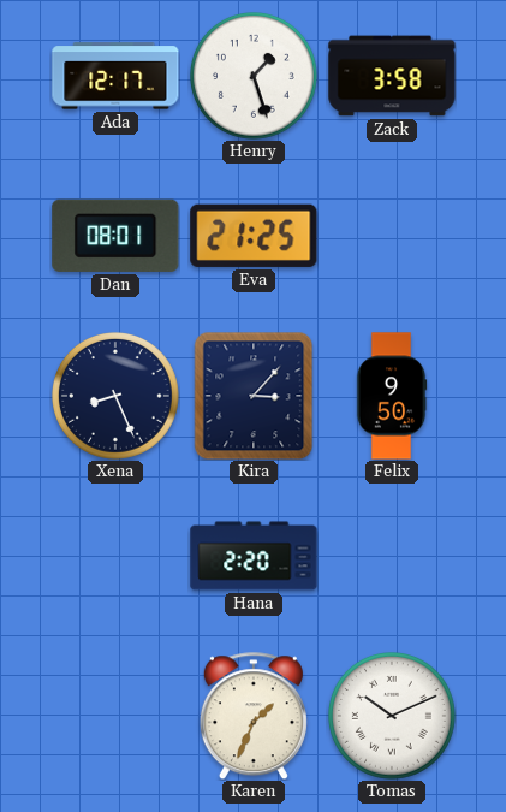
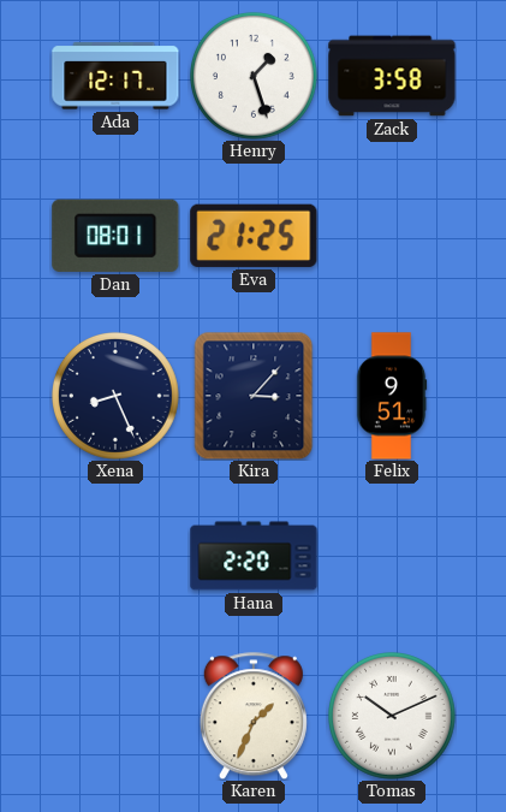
Felix: 9:50 -> 9:51 (392, 396)
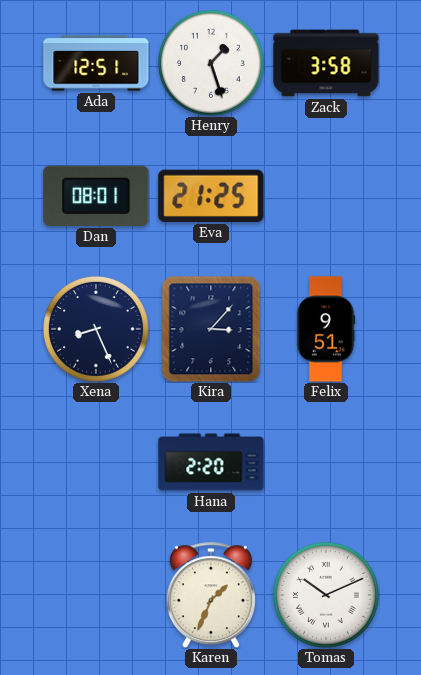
Ada: 12:17 -> 12:51 (96, 63)
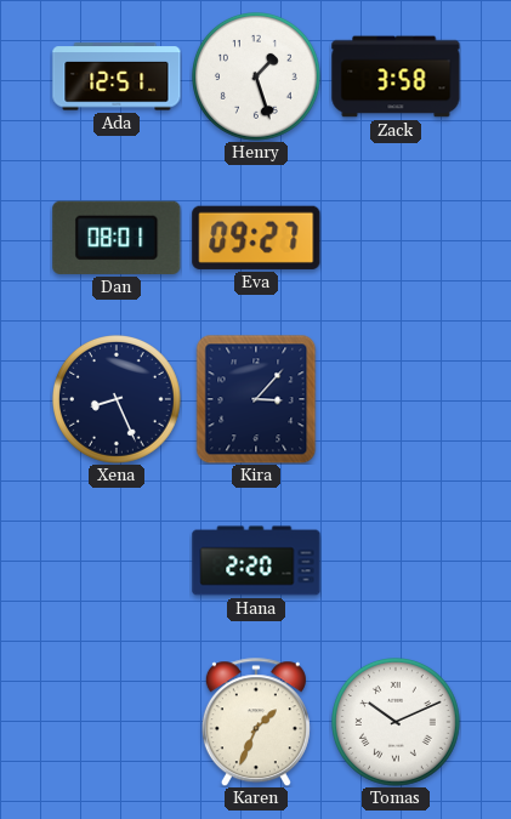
Eva: 21:25 -> 09:27 (256, 238)
Felix: 9:51 -> none (326, 329)
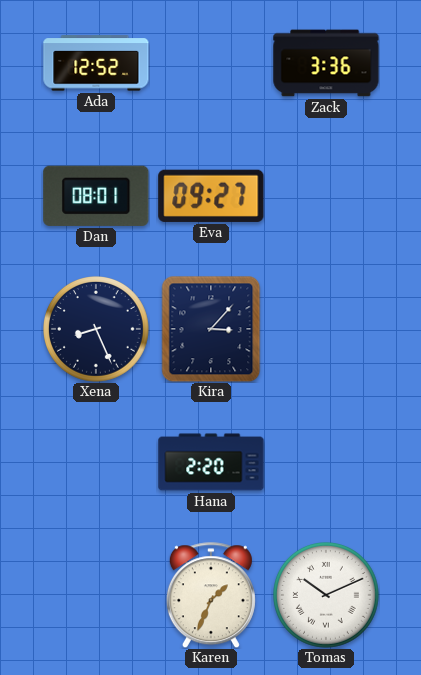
Ada: 12:51 -> 12:52 (96, 63)
Henry: 1:27 -> none (257, 78)
Zack: 3:58 -> 3:36 (326, 63)
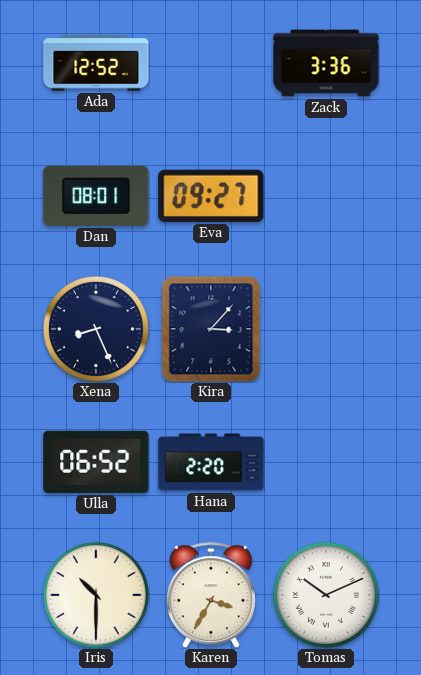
Ulla: none -> 06:52 (96, 462)
Iris: none -> 10:30 (97, 596)
Karen: 1:34 -> 3:35 (211, 595)
